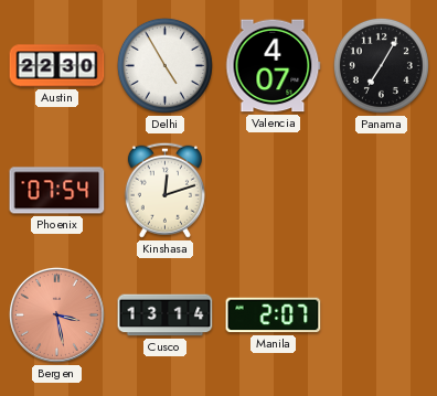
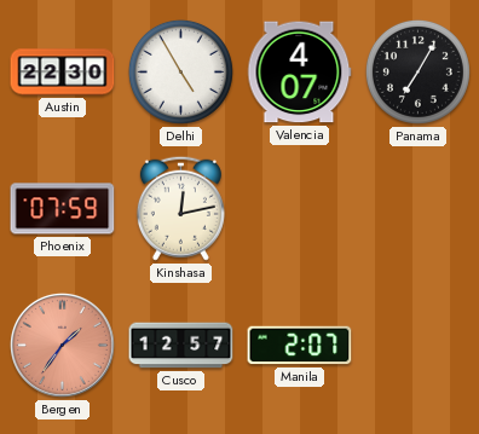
Phoenix: 07:54 -> 07:59 (63, 209)
Kinshasa: 12:12 -> 12:13 (180, 208)
Bergen: 3:28 -> 1:36 (62, 345)
Cusco: 13:14 -> 12:57 (181, 346)
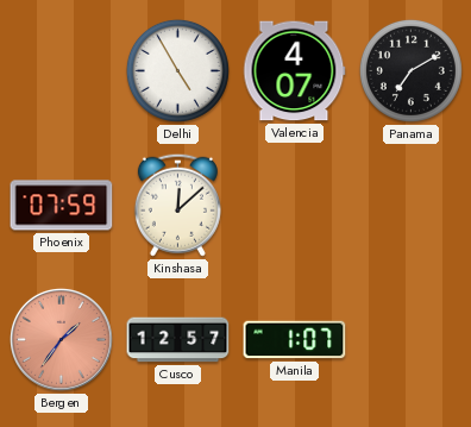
Austin: 22:30 -> none (63, 73)
Panama: 7:05 -> 7:10 (410, 70)
Kinshasa: 12:13 -> 12:08 (177, 205)
Manila: 2:07 -> 1:07 (295, 340)
